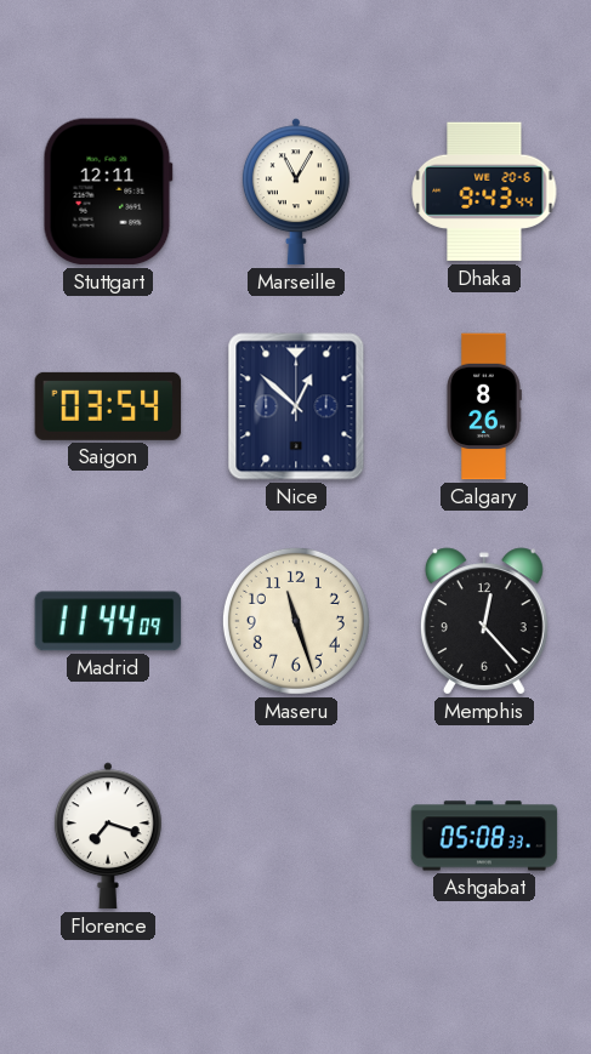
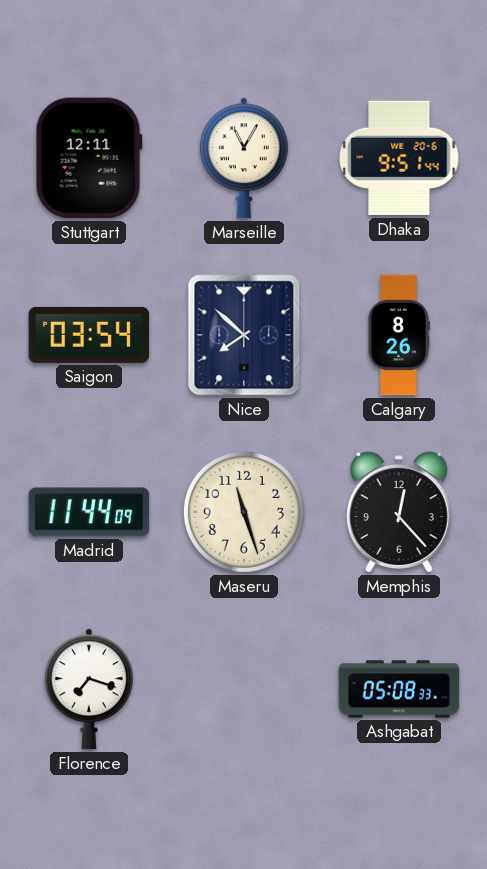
Dhaka: 9:43 -> 9:51 (399, 158)
Nice: 12:52 -> 7:52 (244, 335)
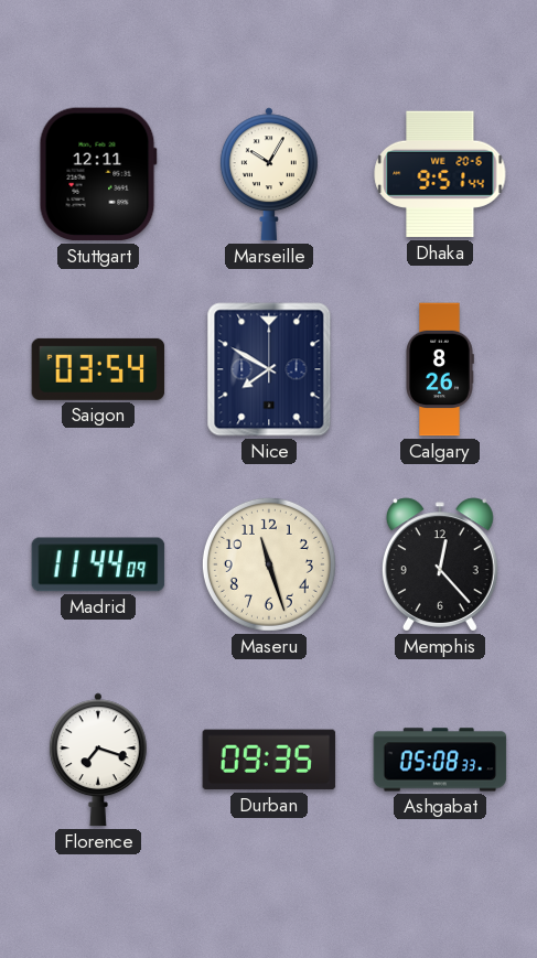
Marseille: 11:05 -> 10:05 (269, 174)
Nice: 7:52 -> 7:50 (269, 369)
Durban: none -> 09:35 (269, 760)
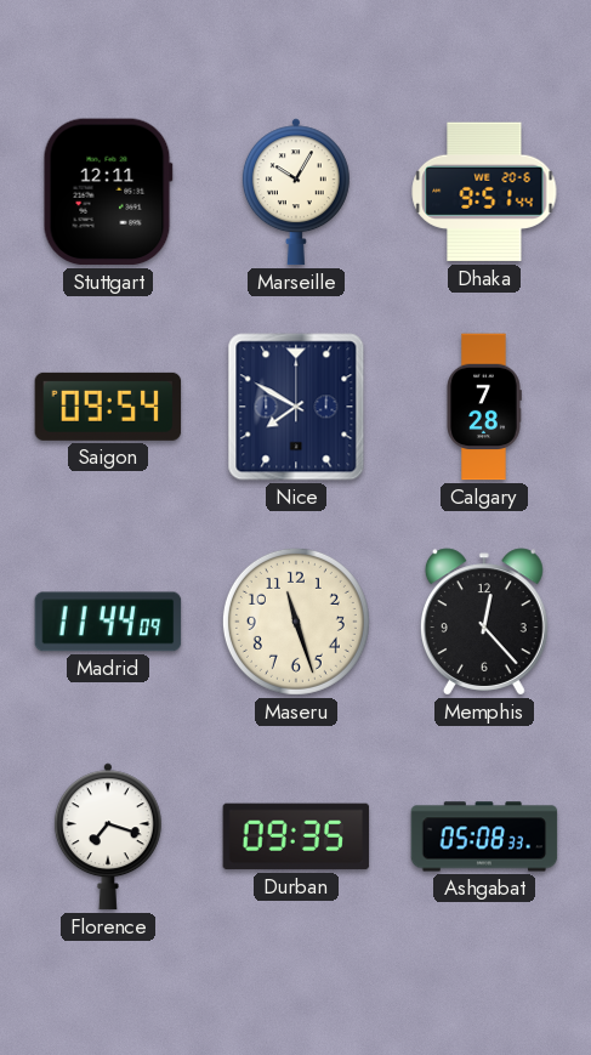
Saigon: 03:54 -> 09:54 (108, 407)
Calgary: 8:26 -> 7:28 (484, 407)
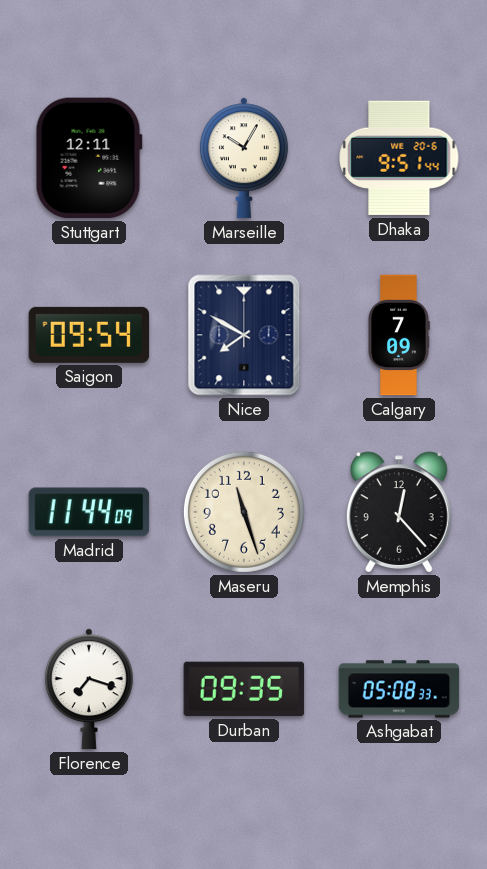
Calgary: 7:28 -> 7:09 (399, 335)
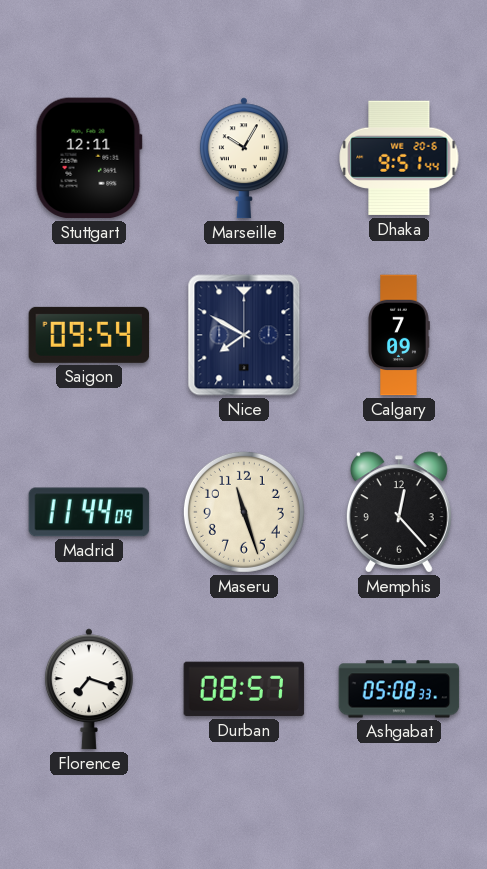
Durban: 09:35 -> 08:57 (244, 689)
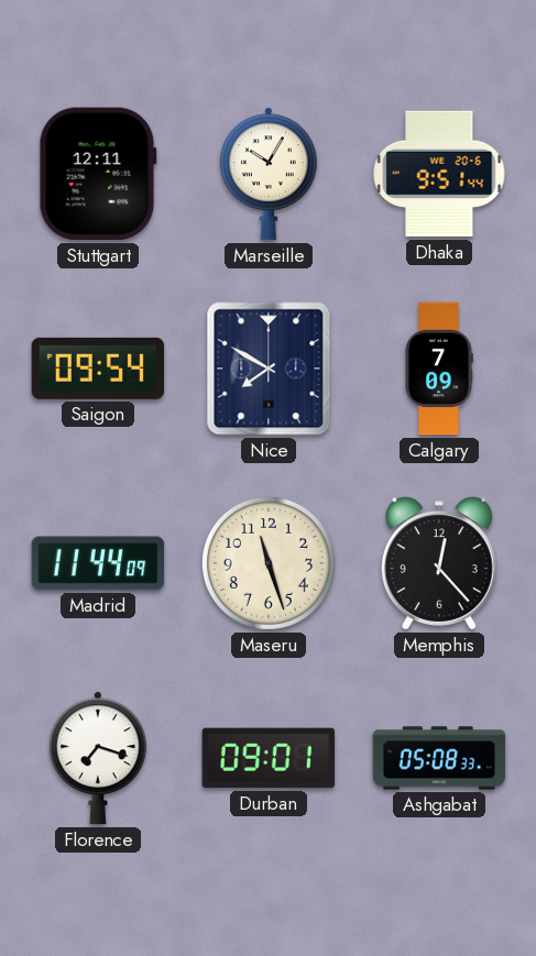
Durban: 08:57 -> 09:01 (269, 758)
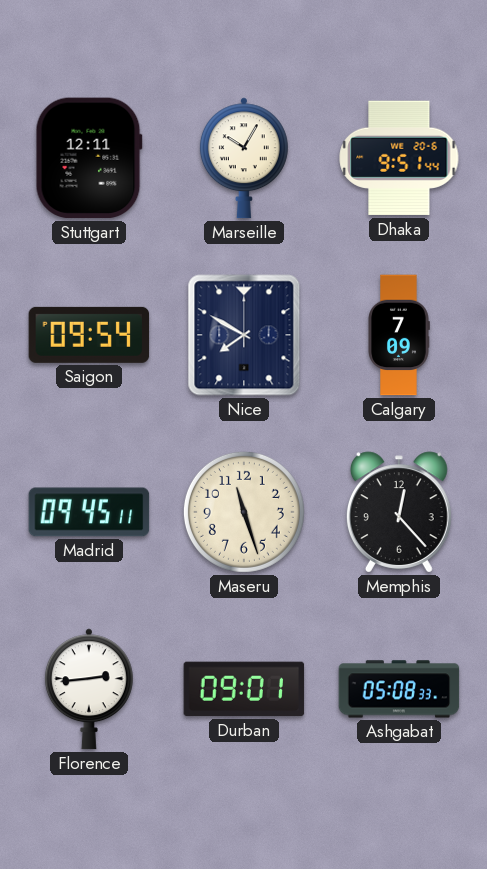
Madrid: 11:44 -> 09:45 (89, 512)
Florence: 7:18 -> 2:44 (89, 689)
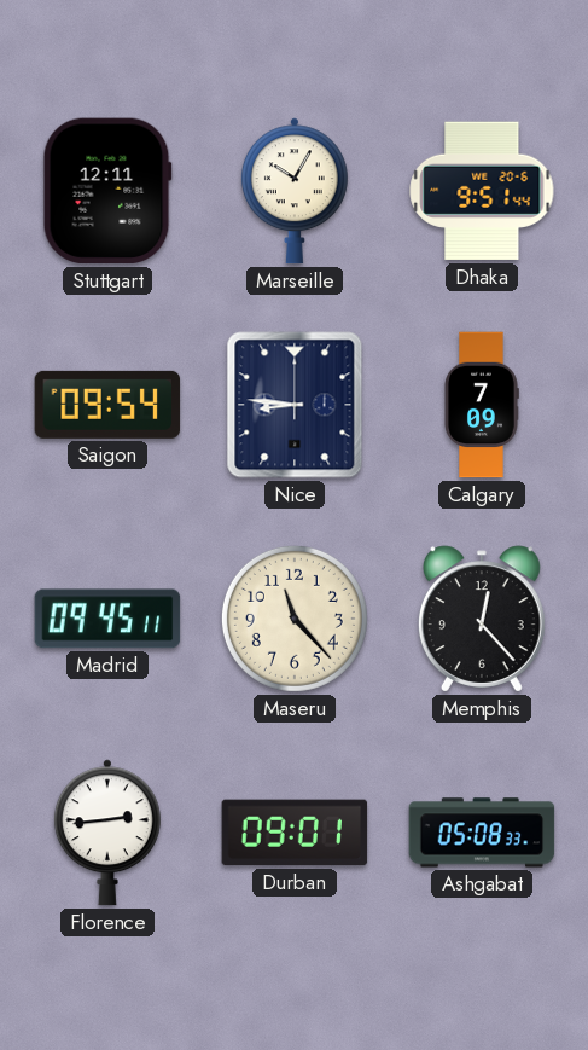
Nice: 7:50 -> 8:46 (295, 405)
Maseru: 11:27 -> 11:23 (295, 619)
